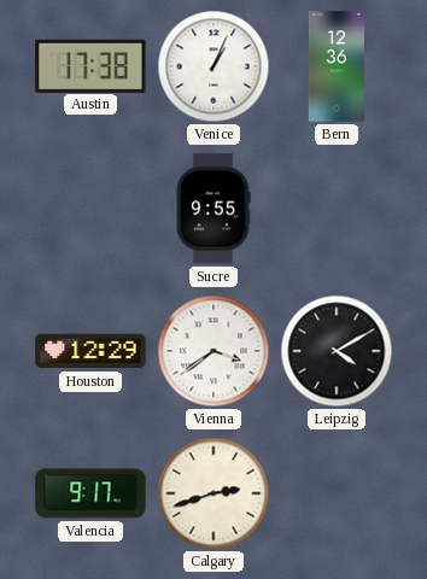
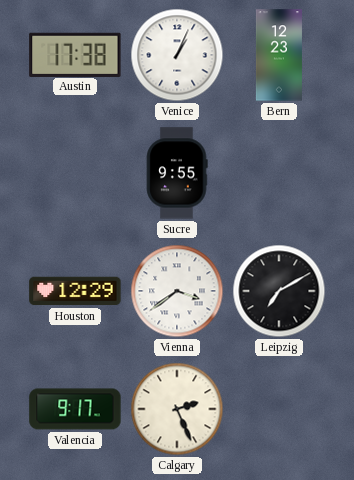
Bern: 12:36 -> 12:23 (279, 55)
Leipzig: 4:10 -> 7:10 (279, 291)
Calgary: 2:42 -> 2:26 (177, 409)
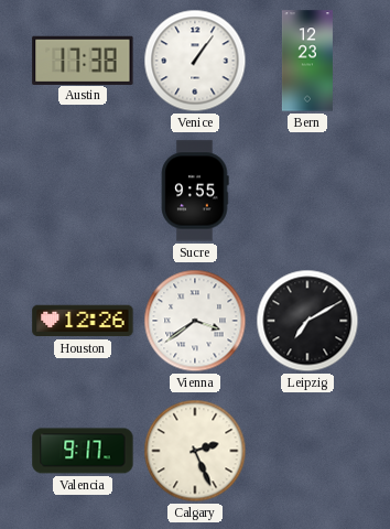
Venice: 1:04 -> 1:06 (195, 61)
Houston: 12:29 -> 12:26 (83, 321)
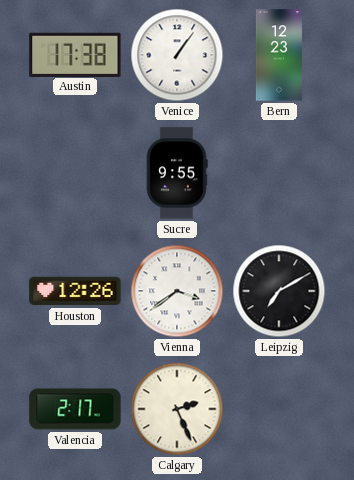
Valencia: 9:17 -> 2:17 (75, 409)
